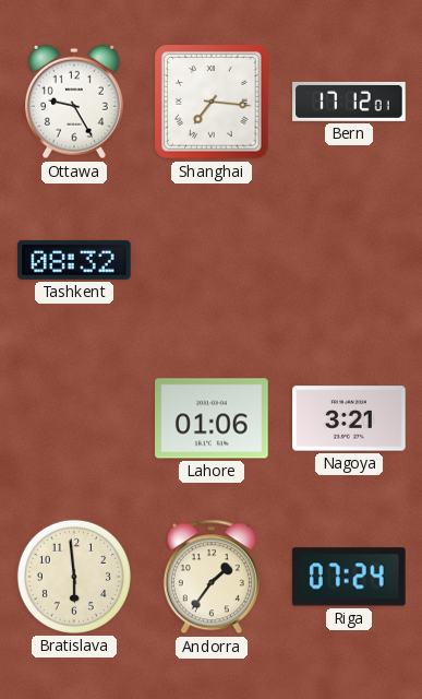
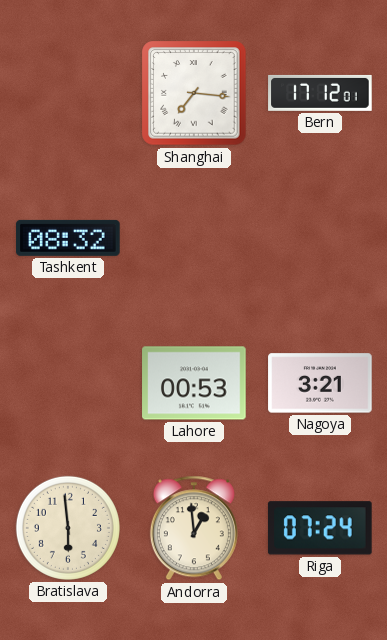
Ottawa: 9:25 -> none (74, 102)
Lahore: 01:06 -> 00:53 (194, 383)
Andorra: 1:36 -> 12:59 (194, 528)
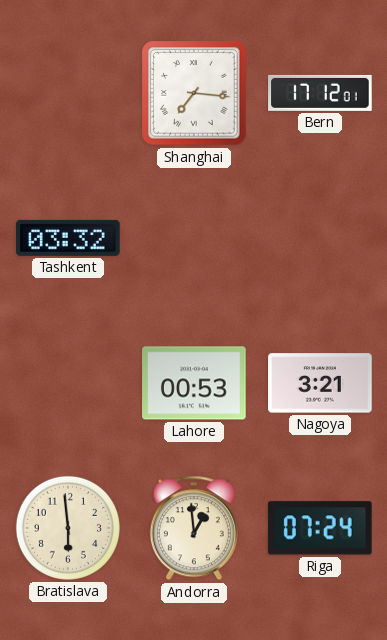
Tashkent: 08:32 -> 03:32 (68, 238)
